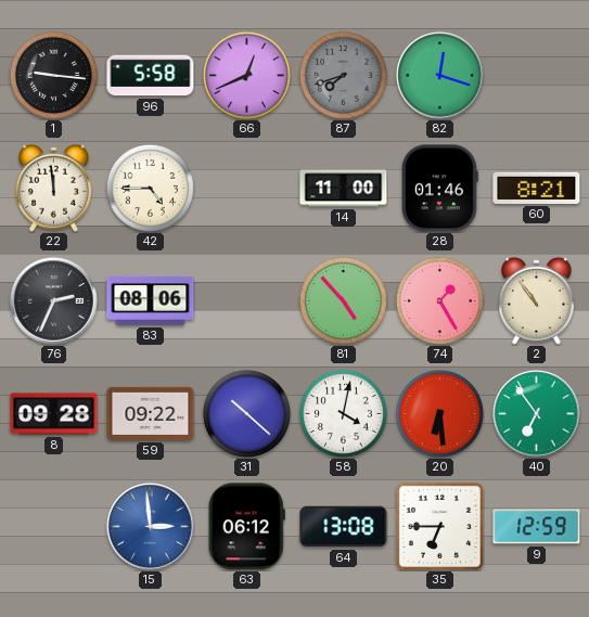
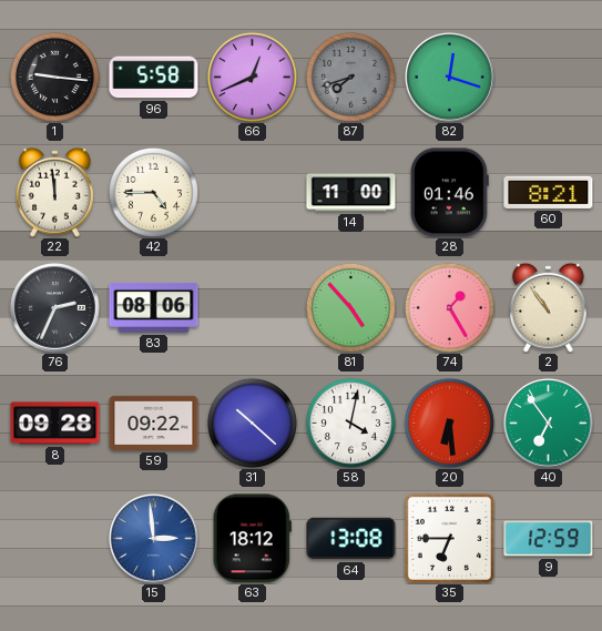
63: 06:12 -> 18:12 (252, 539)
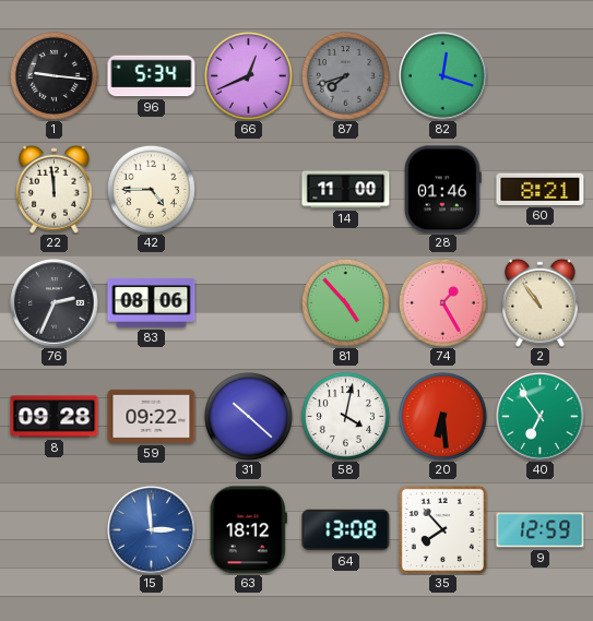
96: 5:58 -> 5:34 (152, 76)
35: 6:45 -> 7:53 (442, 529)
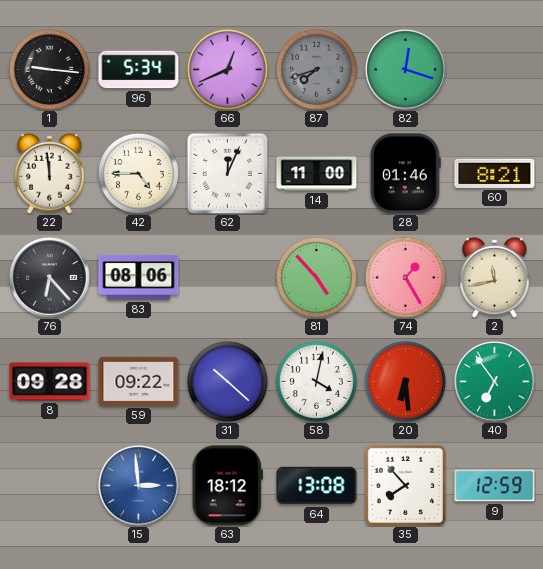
62: none -> 12:04 (227, 173)
76: 2:34 -> 6:23 (50, 278)
2: 10:54 -> 11:43 (495, 277)
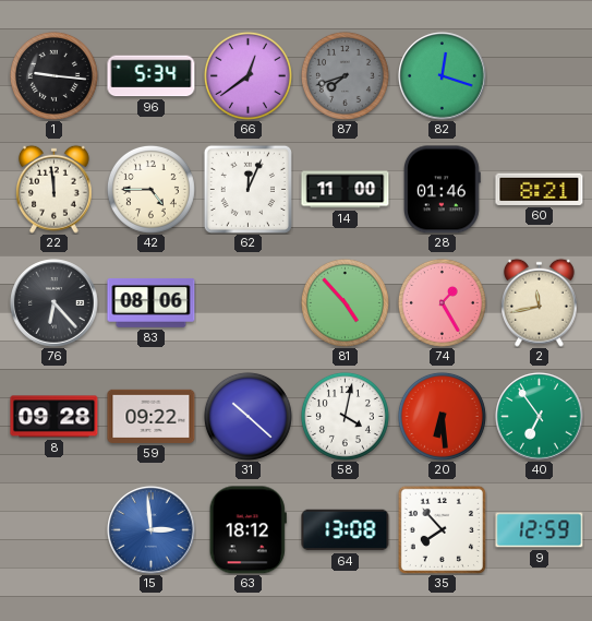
66: 12:41 -> 12:39 (247, 75)
